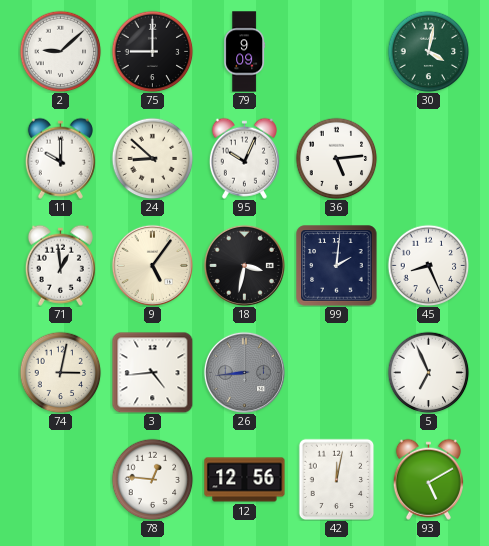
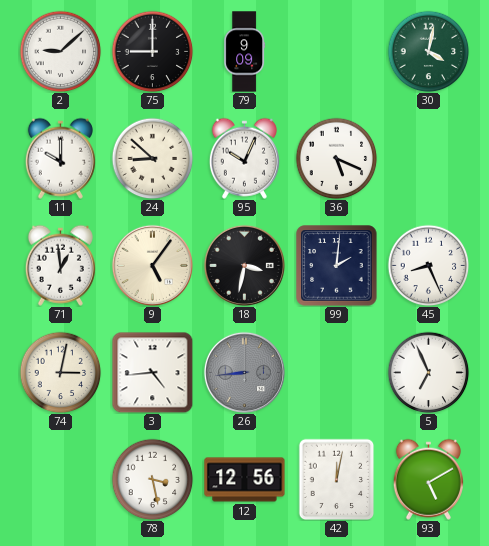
36: 5:14 -> 5:19 (336, 158)
78: 12:46 -> 3:28 (152, 479)
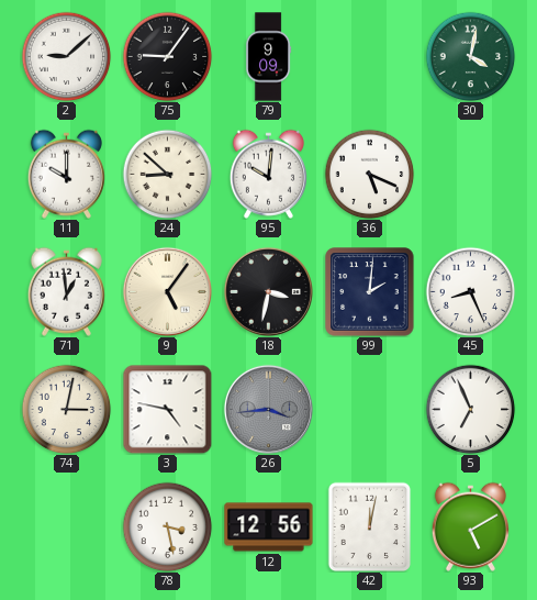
75: 9:00 -> 9:06 (167, 56)
95: 10:04 -> 10:01 (268, 174)
3: 4:44 -> 4:47 (167, 409)
26: 8:44 -> 3:44 (268, 409)
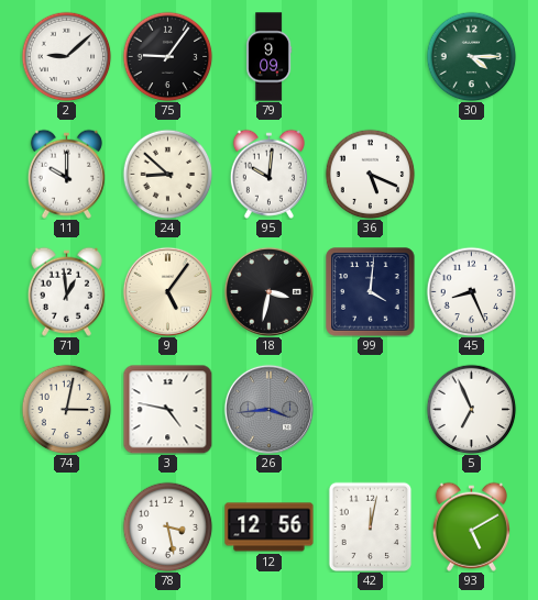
30: 4:02 -> 4:15 (471, 56)
99: 2:01 -> 4:01 (371, 292)
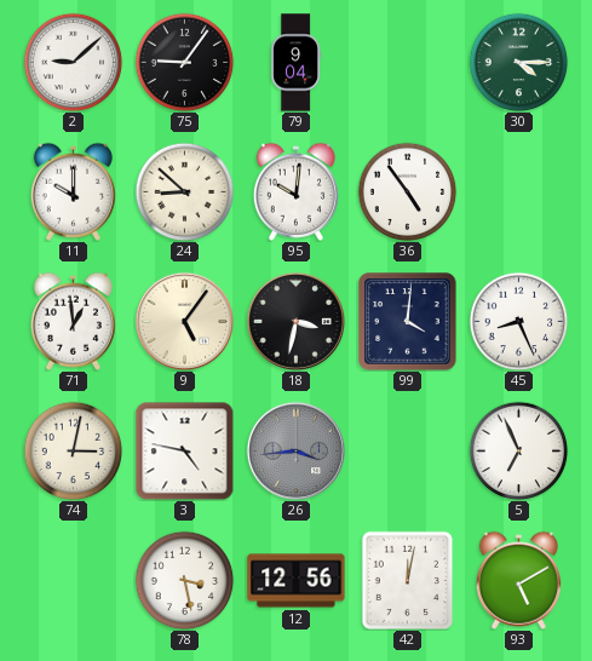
79: 9:09 -> 9:04 (297, 63)
36: 5:19 -> 4:54 (407, 191)
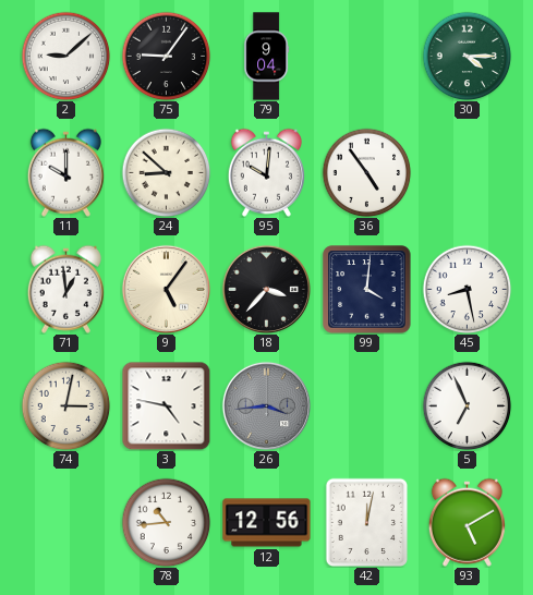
18: 3:32 -> 3:37 (266, 289)
45: 8:26 -> 8:28 (467, 289)
78: 3:28 -> 10:44 (166, 522)
